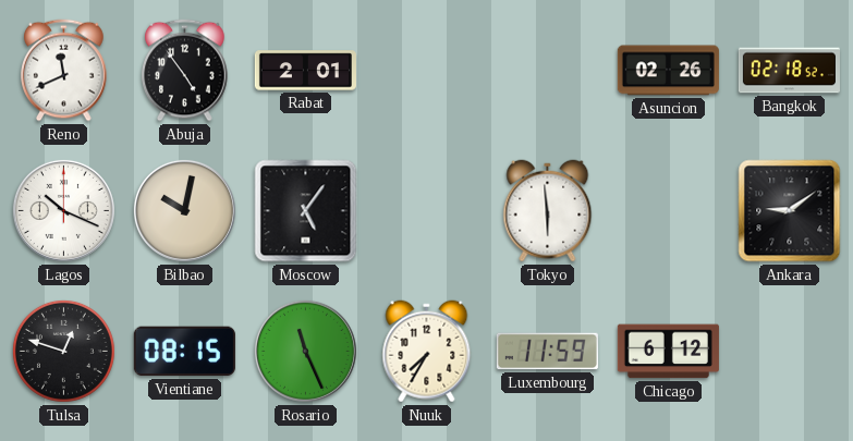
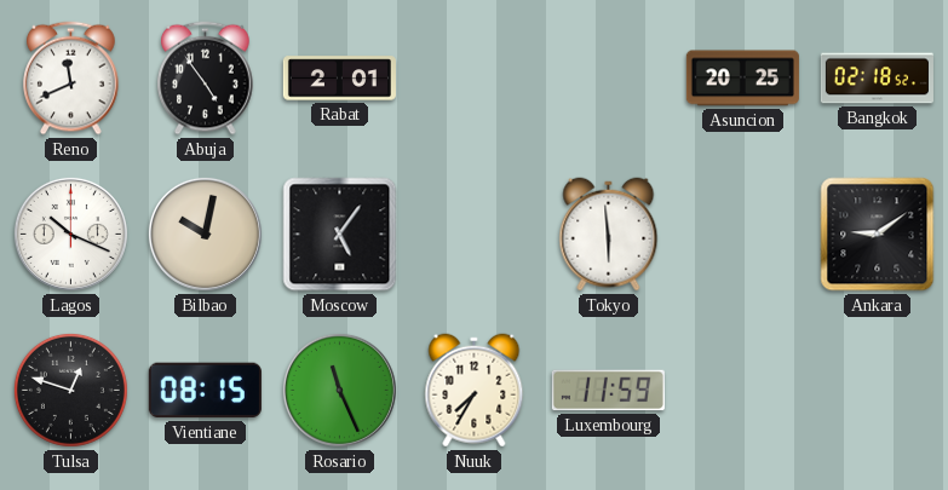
Asuncion: 02:26 -> 20:25 (742, 79)
Chicago: 6:12 -> none (668, 352)
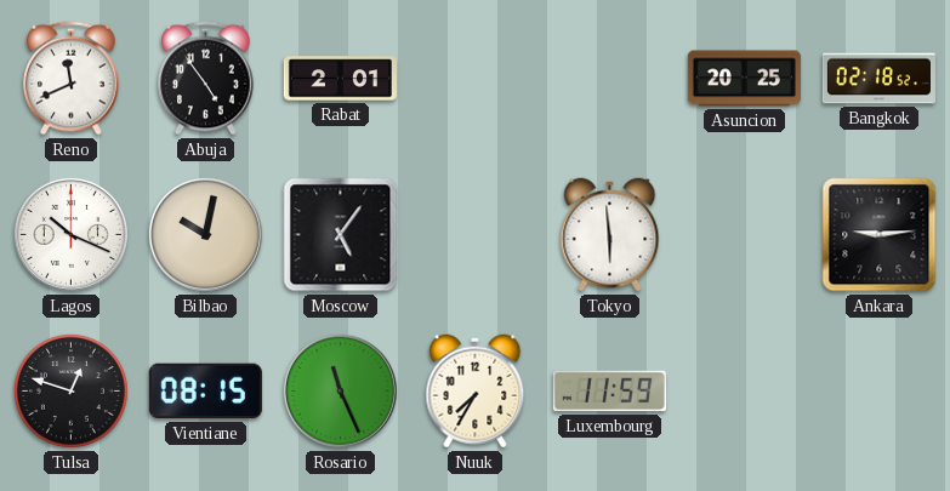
Ankara: 9:09 -> 9:14 (880, 235)
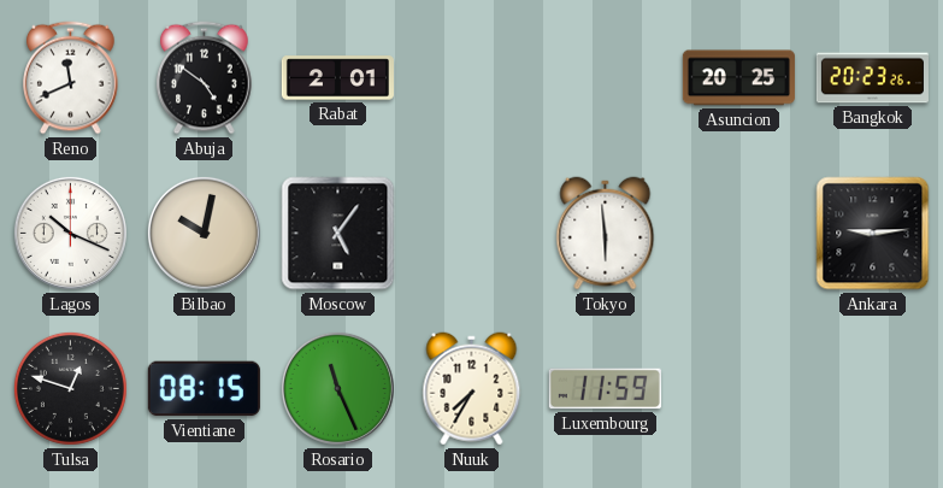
Abuja: 4:54 -> 4:51 (205, 78)
Bangkok: 02:18 -> 20:23 (872, 78)
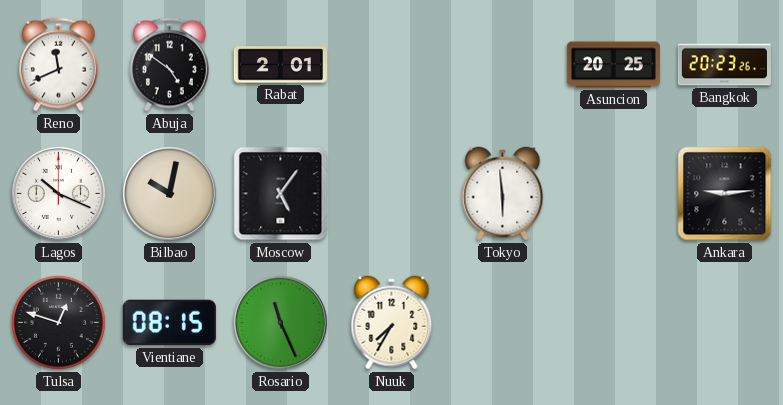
Luxembourg: 11:59 -> none (605, 389)
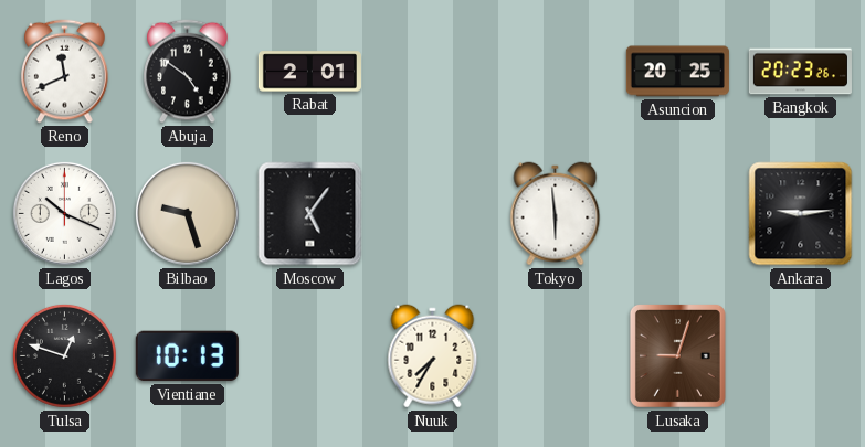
Bilbao: 10:02 -> 9:27 (187, 213)
Vientiane: 08:15 -> 10:13 (187, 356)
Rosario: 11:26 -> none (280, 322)
Lusaka: none -> 9:03 (677, 355)
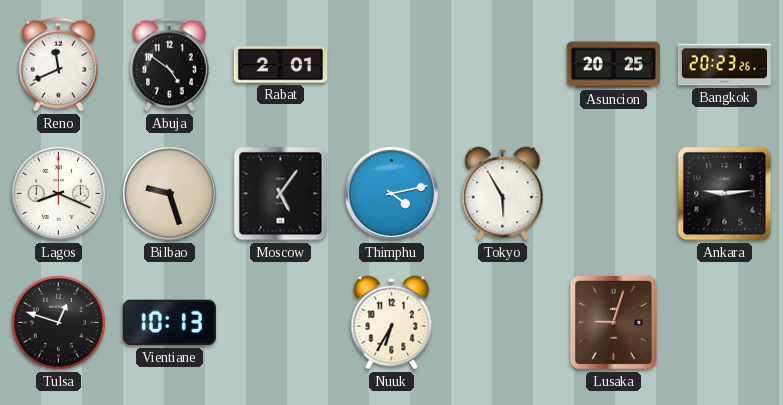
Lagos: 10:19 -> 8:19 (58, 193)
Thimphu: none -> 4:13 (391, 193)
Tokyo: 5:59 -> 5:55 (503, 194)
Nuuk: 7:35 -> 6:35 (392, 323)
